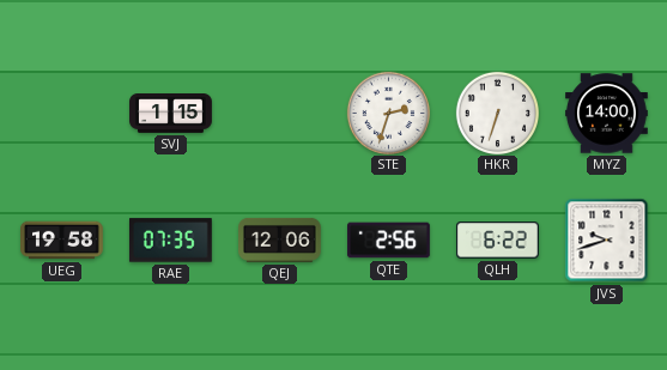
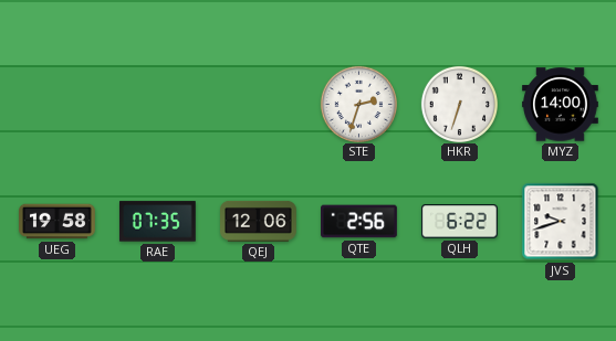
SVJ: 1:15 -> none (171, 114)
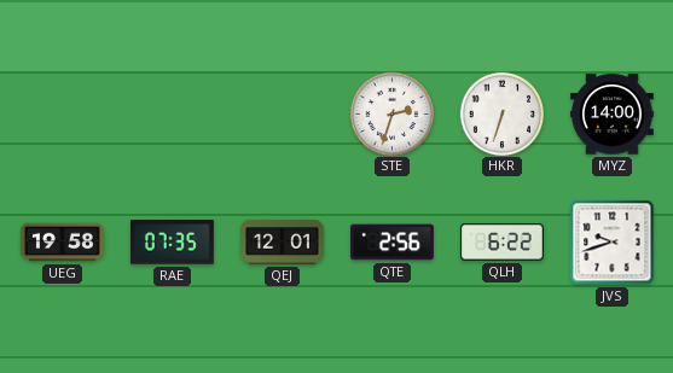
QEJ: 12:06 -> 12:01 (283, 241)
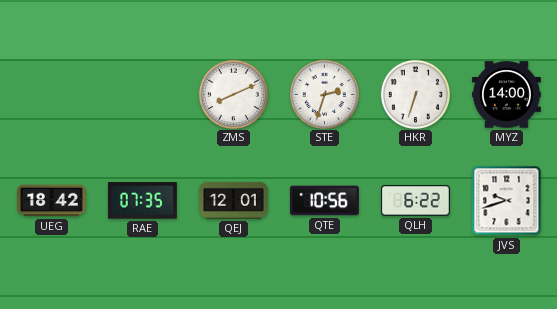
ZMS: none -> 8:11 (233, 94)
UEG: 19:58 -> 18:42 (52, 201)
QTE: 2:56 -> 10:56 (325, 201)
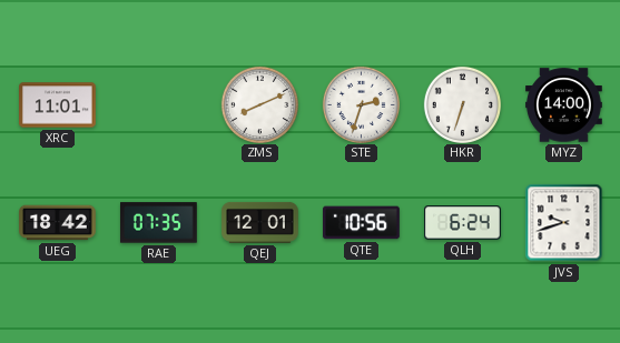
XRC: none -> 11:01 (58, 105)
QLH: 6:22 -> 6:24 (463, 223)
